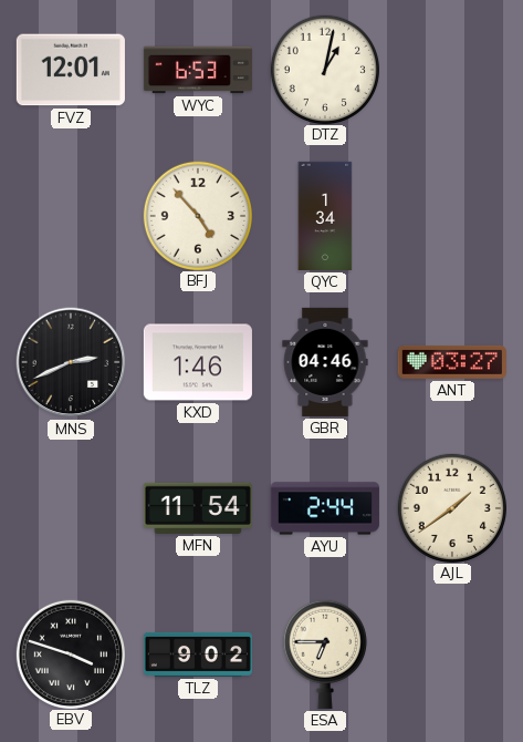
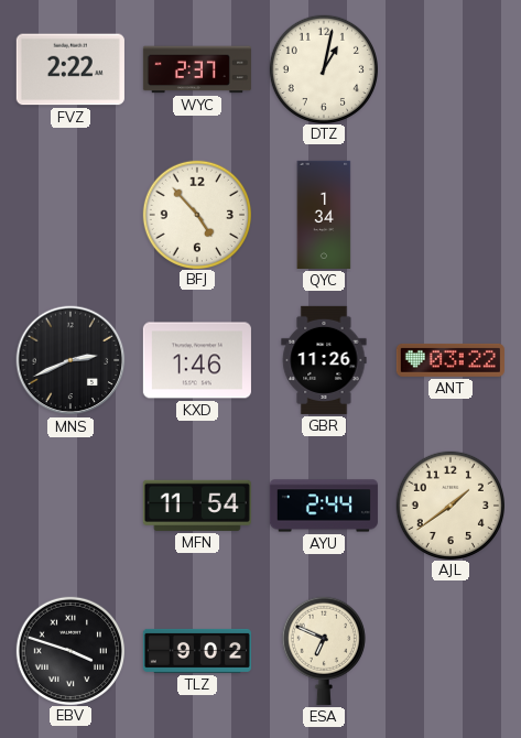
FVZ: 12:01 -> 2:22 (70, 69)
WYC: 6:53 -> 2:37 (197, 69)
GBR: 04:46 -> 11:26 (324, 360)
ANT: 03:27 -> 03:22 (451, 360)
ESA: 6:45 -> 6:49 (324, 651)
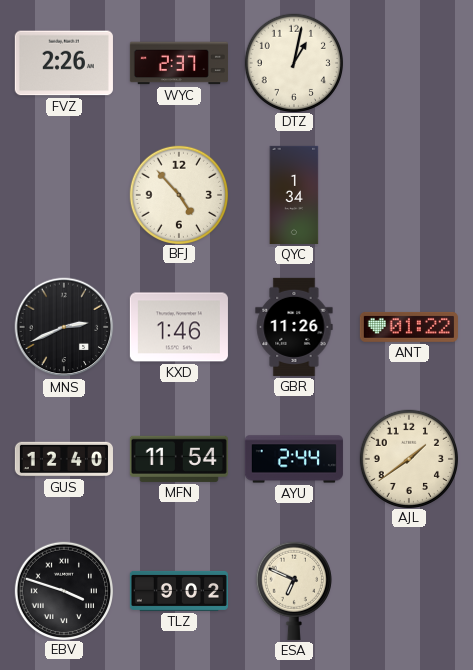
FVZ: 2:22 -> 2:26 (64, 63)
ANT: 03:22 -> 01:22 (409, 327)
GUS: none -> 12:40 (64, 459)
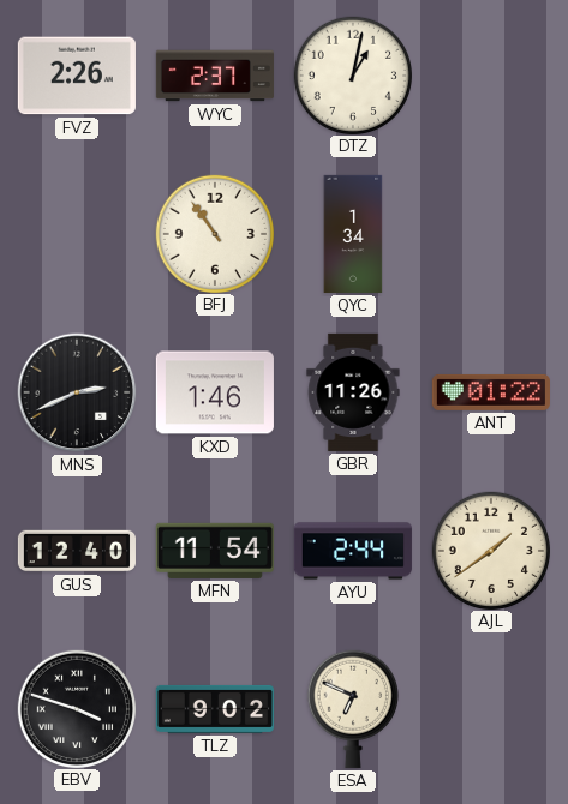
BFJ: 4:53 -> 10:54 (214, 233)
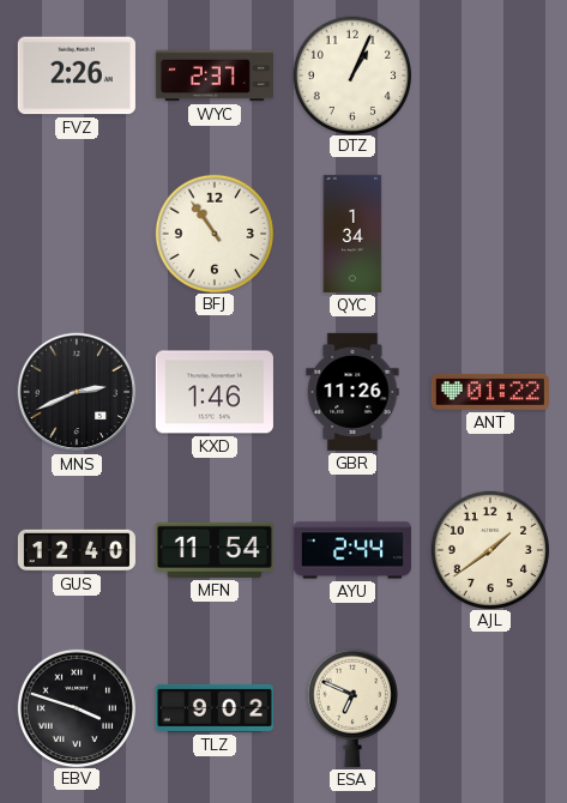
DTZ: 1:02 -> 1:04 (351, 74)
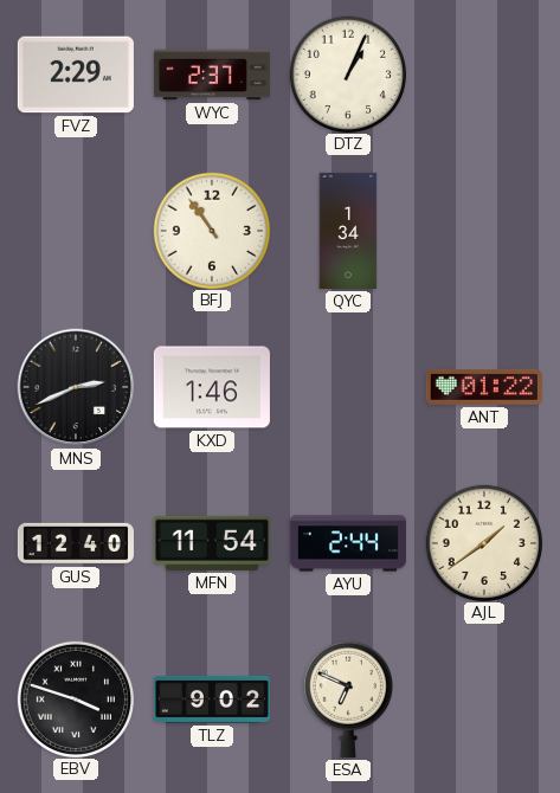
FVZ: 2:26 -> 2:29 (76, 75)
GBR: 11:26 -> none (352, 392)
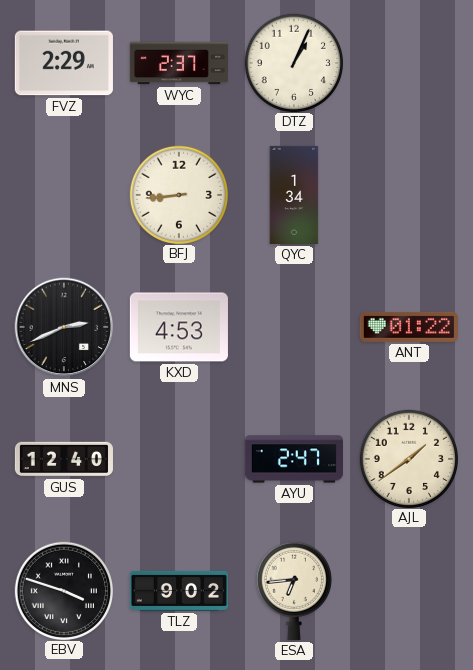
BFJ: 10:54 -> 8:44 (178, 194)
KXD: 1:46 -> 4:53 (179, 327)
MFN: 11:54 -> none (212, 543)
AYU: 2:44 -> 2:47 (294, 459)
ESA: 6:49 -> 6:44 (294, 591)
